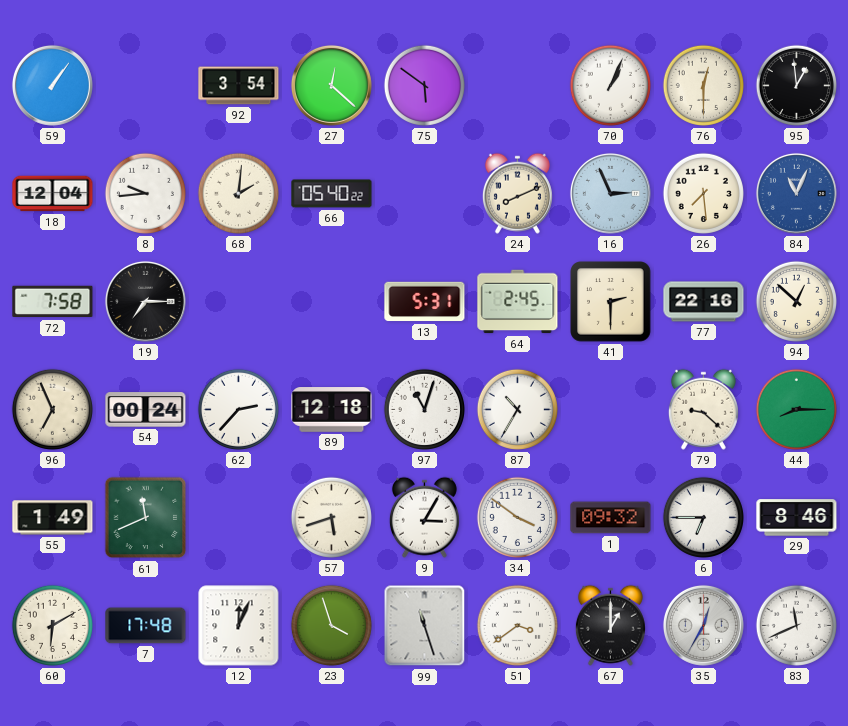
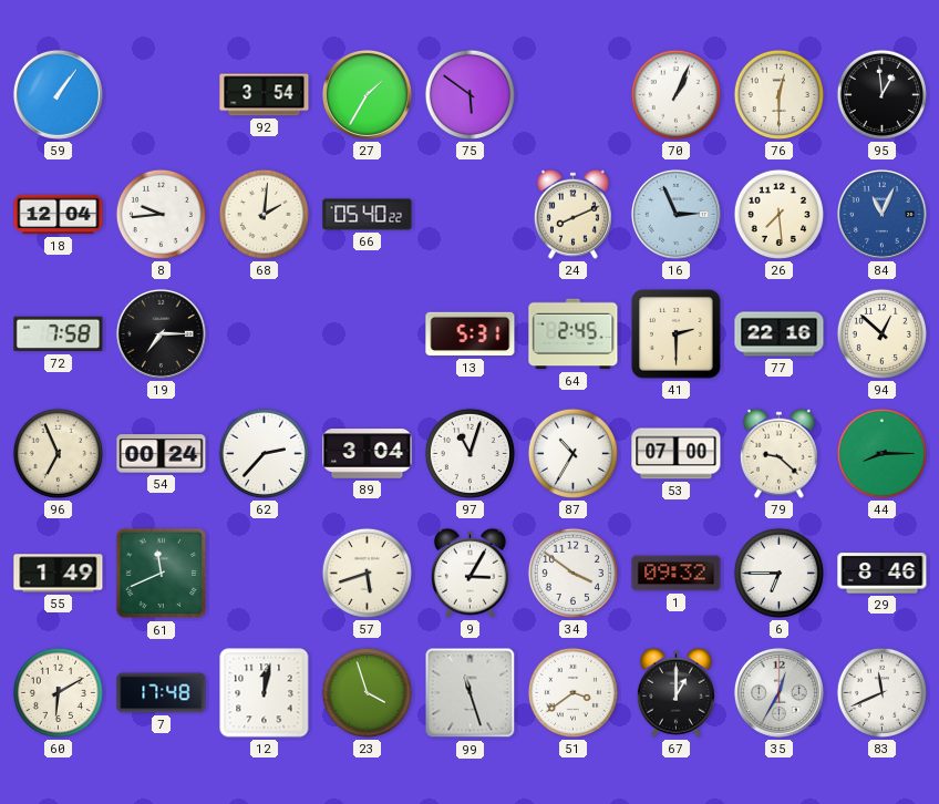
27: 12:22 -> 1:35 (367, 94)
89: 12:18 -> 3:04 (368, 454)
53: none -> 07:00 (677, 454)
12: 12:04 -> 12:02 (265, 693)
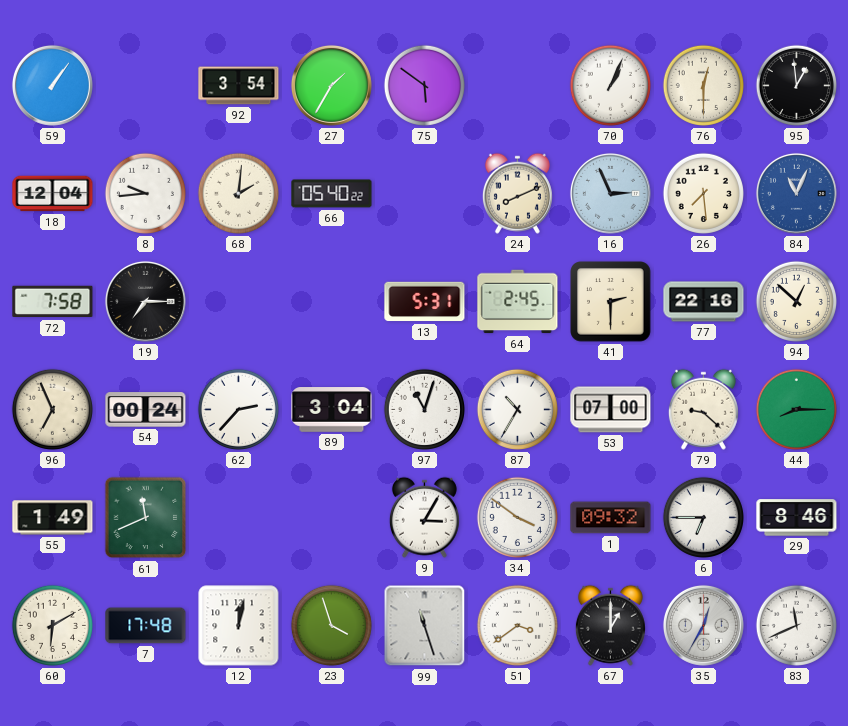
57: 5:42 -> none (367, 573)
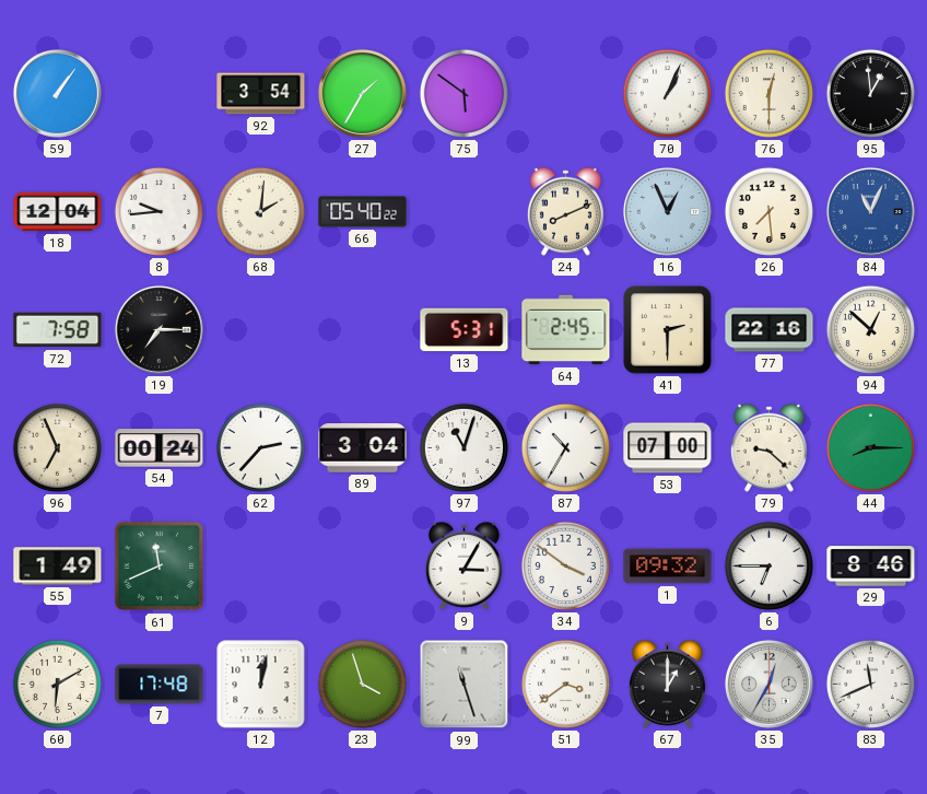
16: 2:56 -> 12:56 (667, 211)
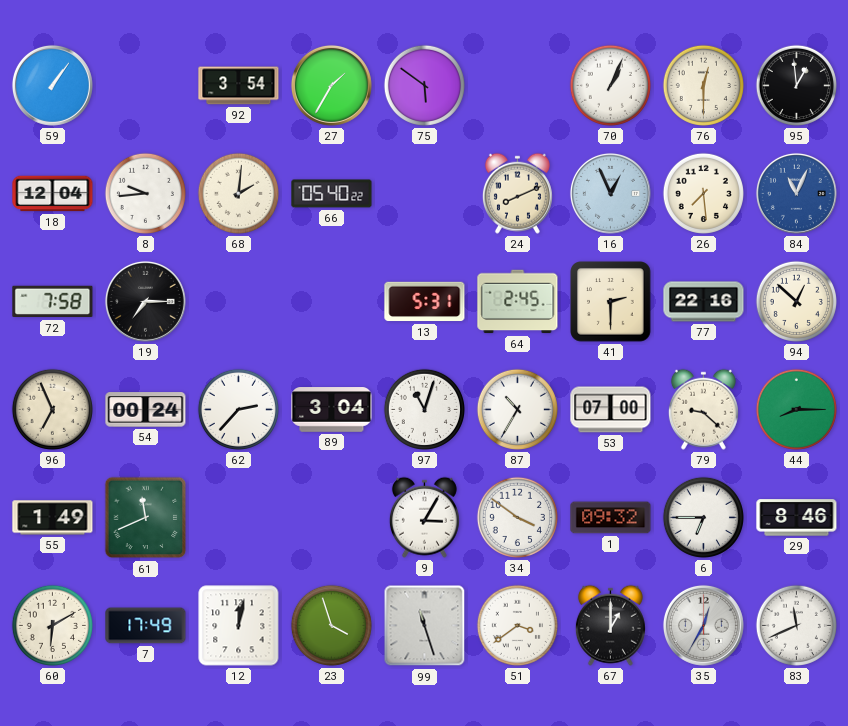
7: 17:48 -> 17:49 (146, 626)
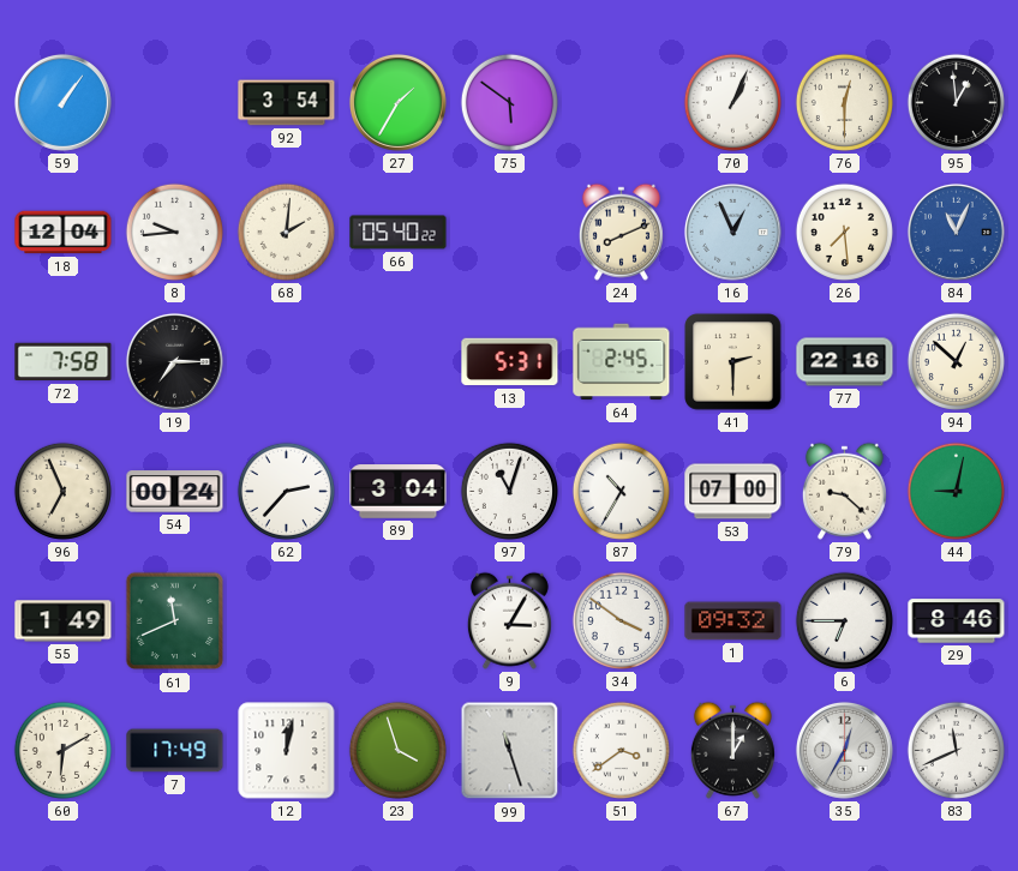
44: 8:15 -> 9:02 (956, 491)
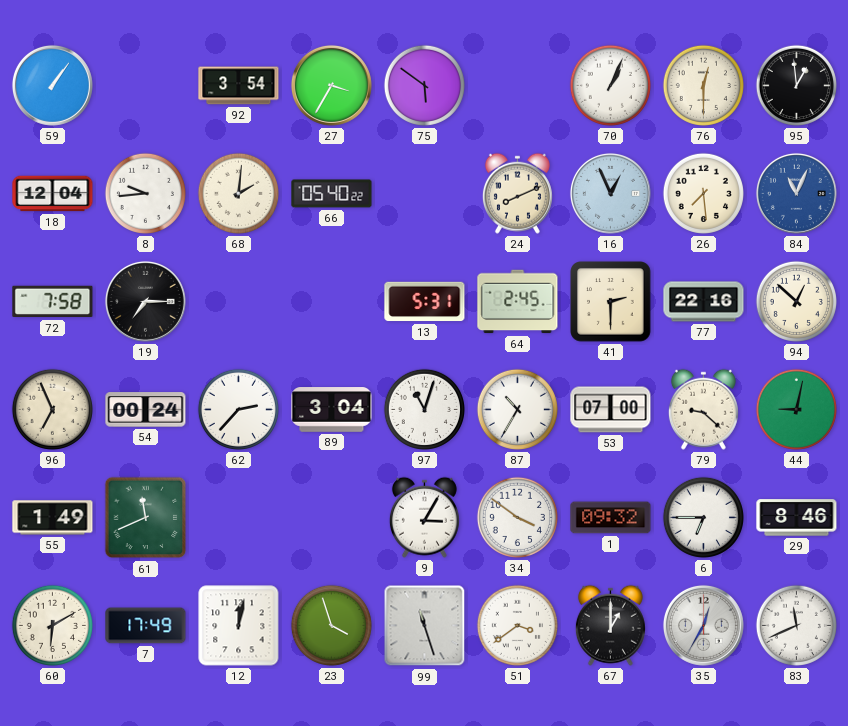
27: 1:35 -> 3:35 (331, 85)
